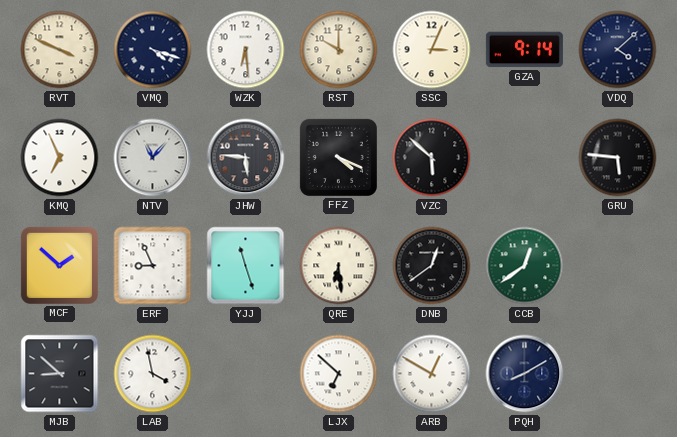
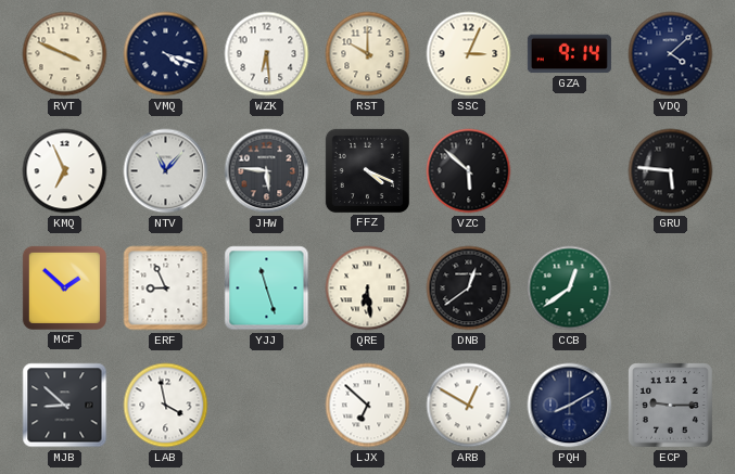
ECP: none -> 9:15 (671, 406)
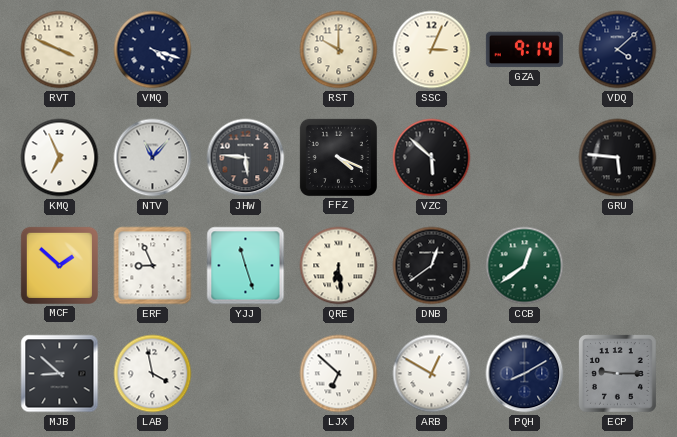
WZK: 6:29 -> none (267, 54)
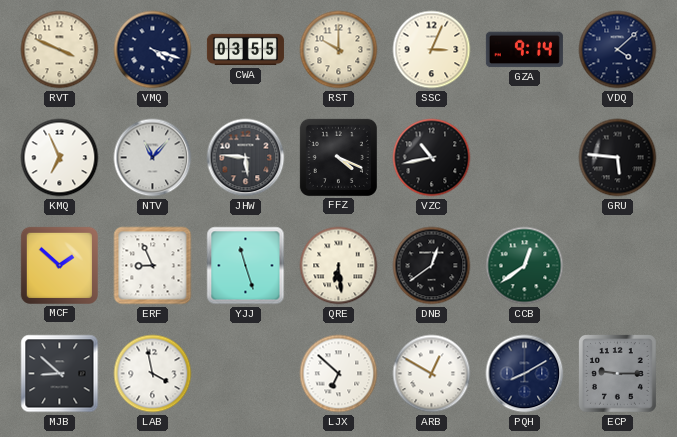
CWA: none -> 03:55 (245, 50)
VZC: 5:52 -> 10:43 (432, 158)
